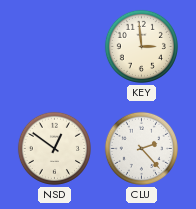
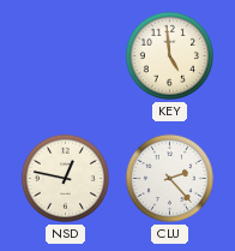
KEY: 2:59 -> 4:59 (169, 55)
NSD: 12:51 -> 12:47 (65, 178)
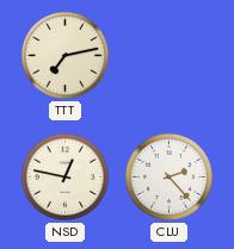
TTT: none -> 7:13 (64, 55)
KEY: 4:59 -> none (169, 55)
